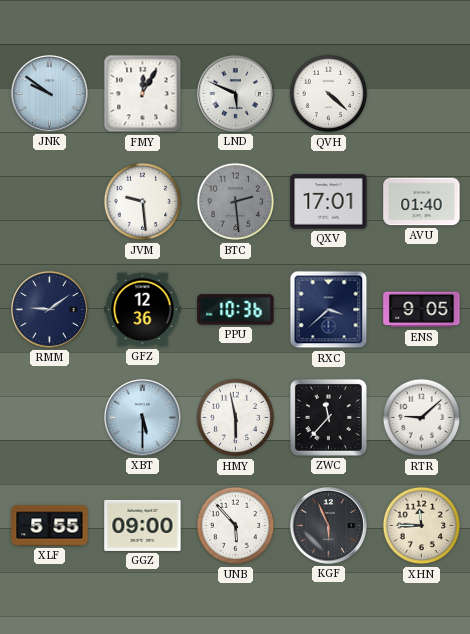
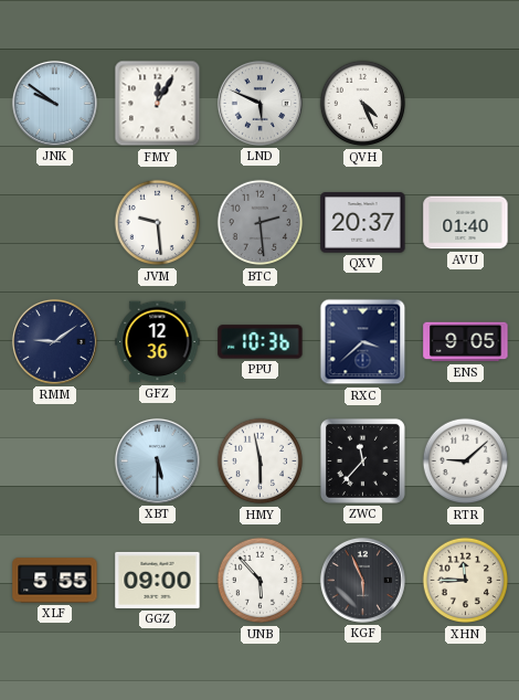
QVH: 4:22 -> 4:26 (363, 104)
QXV: 17:01 -> 20:37 (363, 223)
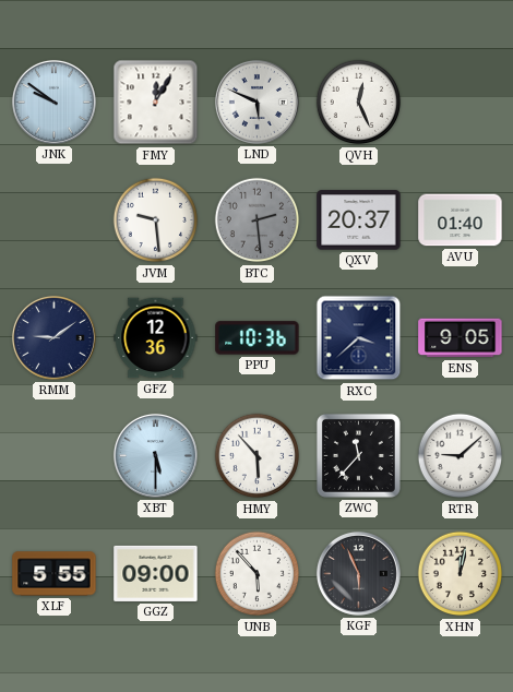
QVH: 4:26 -> 12:26 (359, 103)
HMY: 5:58 -> 5:53 (258, 456)
XHN: 11:45 -> 12:02 (461, 574)
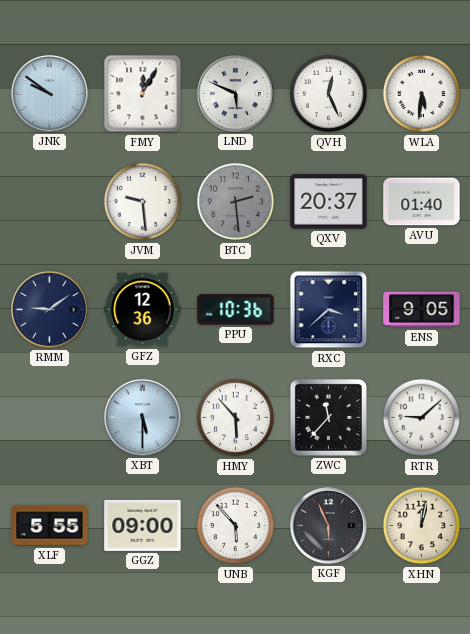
WLA: none -> 5:31 (422, 94)
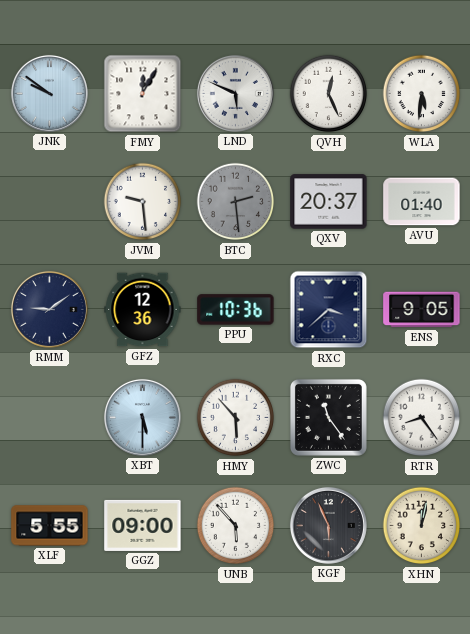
ZWC: 11:37 -> 11:24 (328, 417)
RTR: 9:08 -> 8:24 (422, 418)
